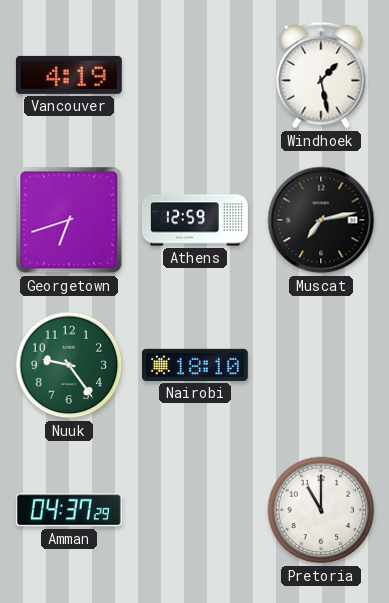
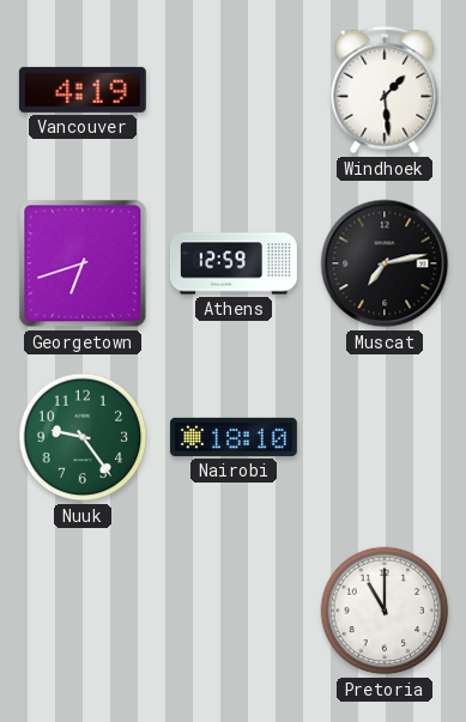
Windhoek: 1:28 -> 1:29 (385, 90)
Amman: 04:37 -> none (69, 510)
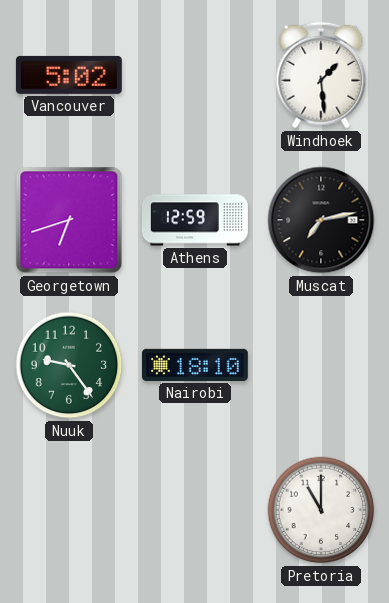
Vancouver: 4:19 -> 5:02 (69, 75)
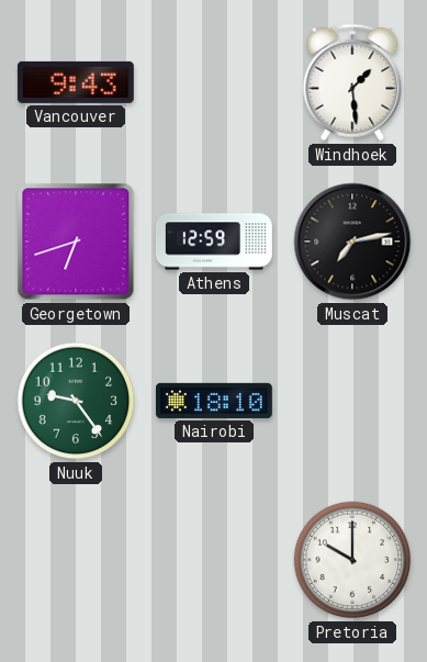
Vancouver: 5:02 -> 9:43 (76, 82)
Pretoria: 11:00 -> 10:00 (352, 560)
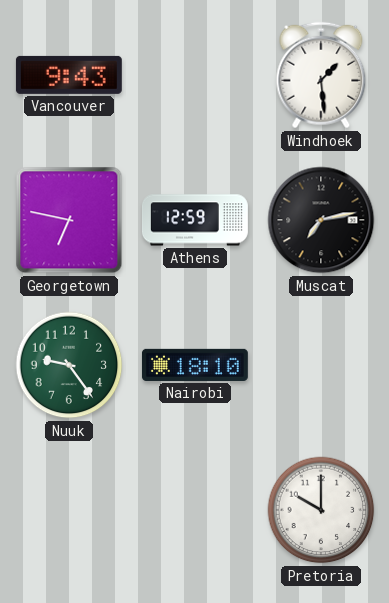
Georgetown: 6:42 -> 6:47 (69, 220)
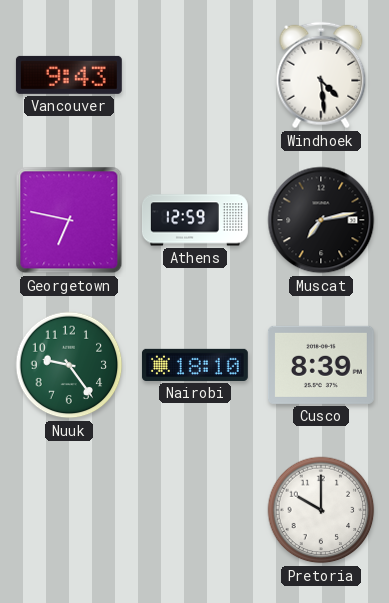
Windhoek: 1:29 -> 4:29 (321, 75)
Cusco: none -> 8:39 (321, 365)
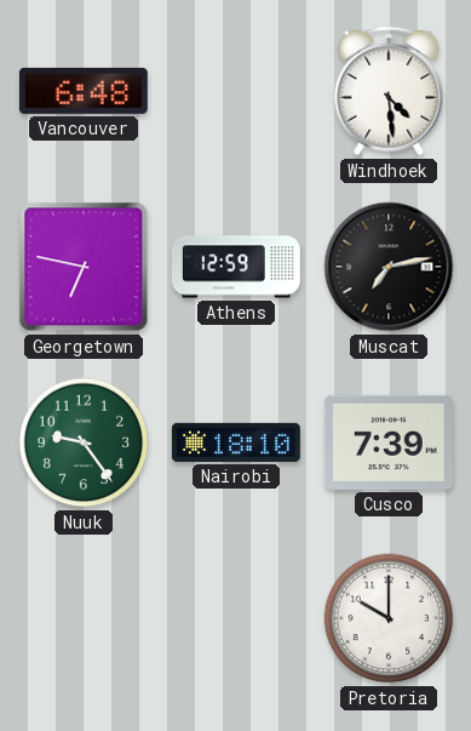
Vancouver: 9:43 -> 6:48 (84, 91)
Cusco: 8:39 -> 7:39 (389, 442)
